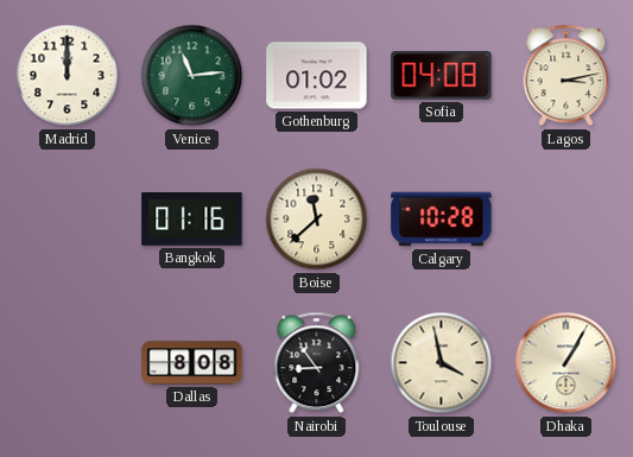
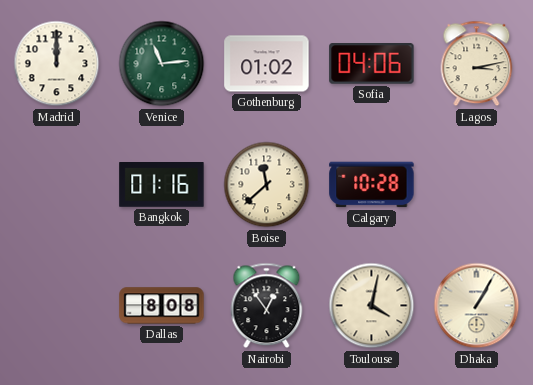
Sofia: 04:08 -> 04:06 (372, 64)
Nairobi: 8:54 -> 12:54 (267, 306)
Toulouse: 3:58 -> 4:02 (372, 306)
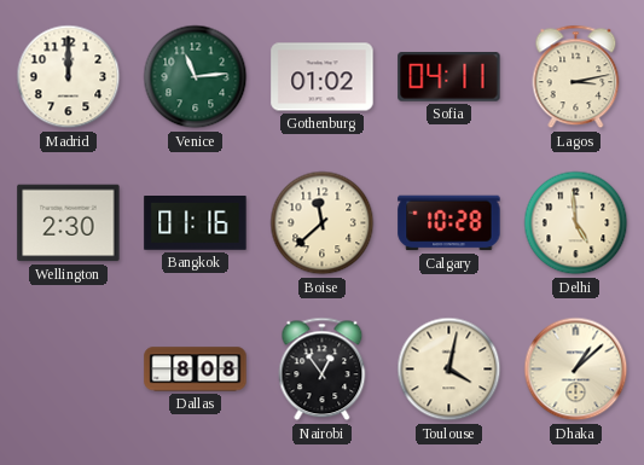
Sofia: 04:06 -> 04:11 (449, 77)
Wellington: none -> 2:30 (69, 223)
Delhi: none -> 4:59 (576, 223)
Dhaka: 1:05 -> 1:08 (576, 370)
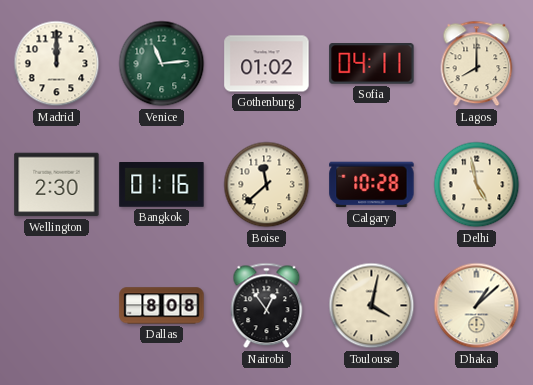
Lagos: 3:13 -> 8:00 (477, 64)
Delhi: 4:59 -> 4:58 (477, 185)
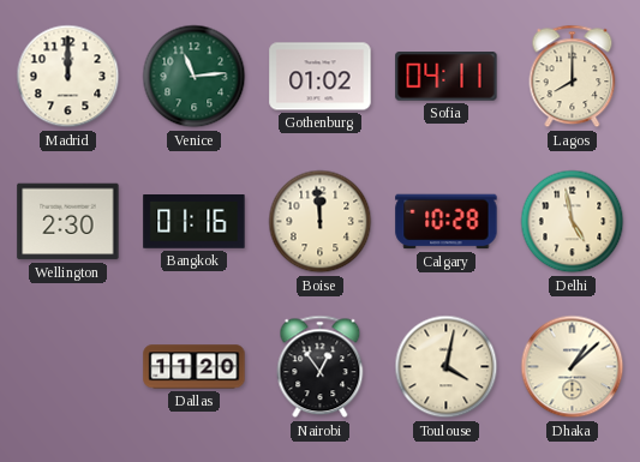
Boise: 11:38 -> 11:59 (321, 222)
Dallas: 8:08 -> 11:20 (195, 367)
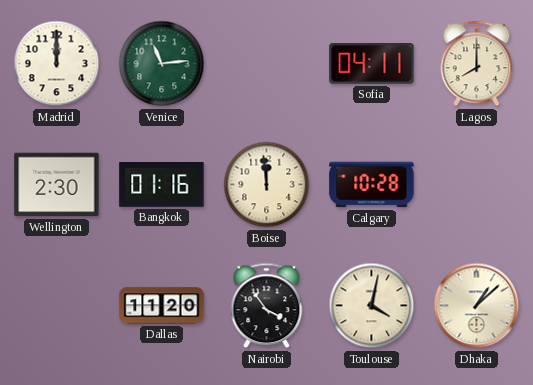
Gothenburg: 01:02 -> none (321, 77)
Delhi: 4:58 -> none (573, 222)
Nairobi: 12:54 -> 3:54 (267, 306)
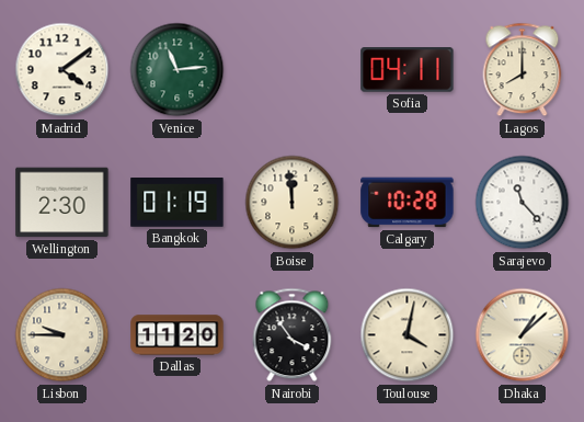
Madrid: 12:00 -> 4:09 (62, 70)
Bangkok: 01:16 -> 01:19 (178, 203)
Sarajevo: none -> 11:23 (523, 203)
Lisbon: none -> 9:45 (62, 335)
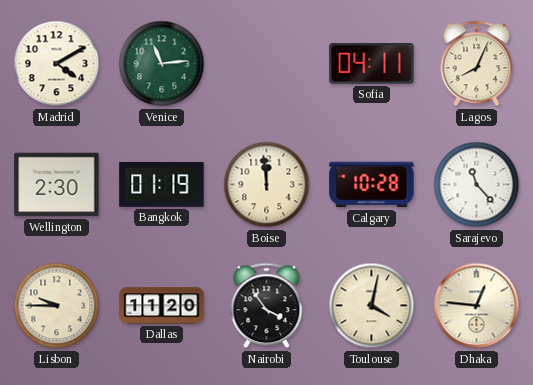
Madrid: 4:09 -> 4:10 (57, 64)
Lagos: 8:00 -> 8:04 (477, 64)
Dhaka: 1:08 -> 12:46 (477, 306)
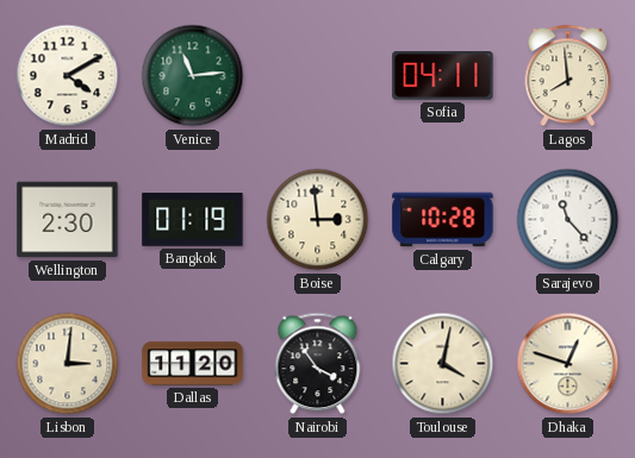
Lagos: 8:04 -> 7:59 (568, 76)
Boise: 11:59 -> 2:59 (318, 220)
Lisbon: 9:45 -> 3:01 (68, 364)
Dhaka: 12:46 -> 12:48 (568, 364)
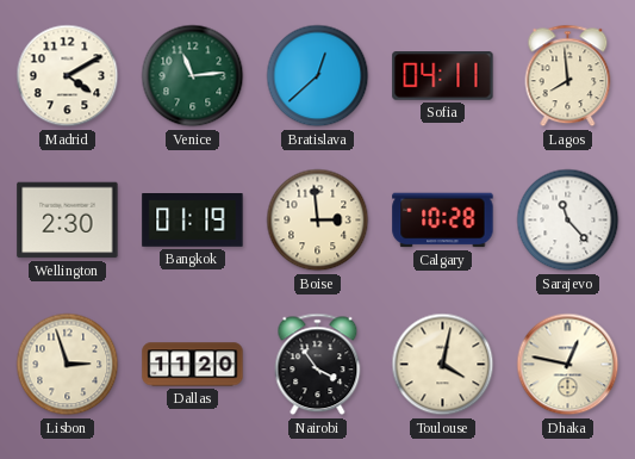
Bratislava: none -> 12:38 (318, 76)
Lisbon: 3:01 -> 2:57 (68, 365)
Dhaka: 12:48 -> 12:47 (568, 365)
